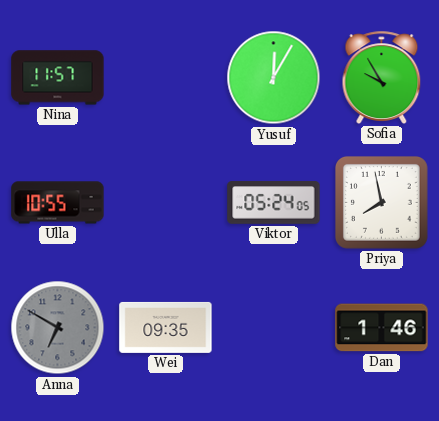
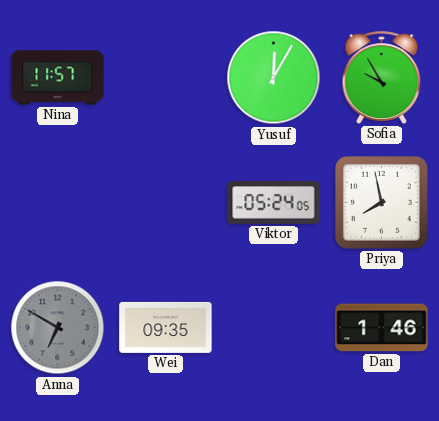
Ulla: 10:55 -> none (58, 203)
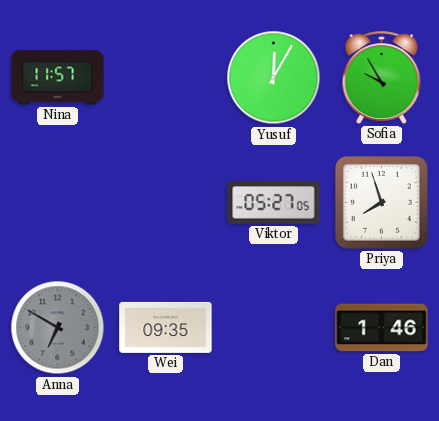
Viktor: 05:24 -> 05:27 (274, 203)
Priya: 7:58 -> 7:57 (382, 203)
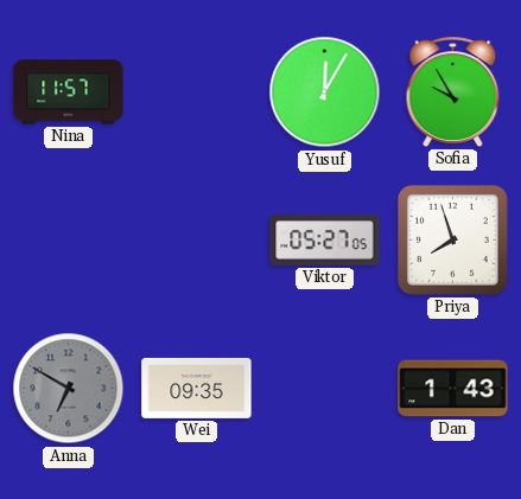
Dan: 1:46 -> 1:43 (453, 389)
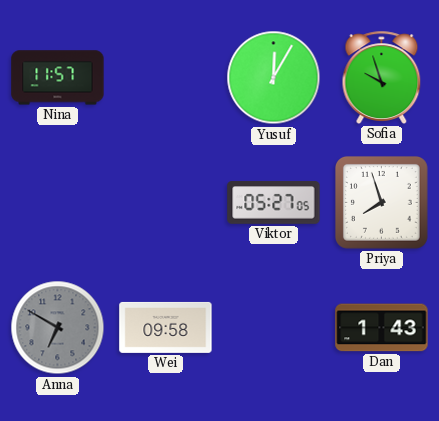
Sofia: 9:55 -> 9:57 (382, 77)
Wei: 09:35 -> 09:58 (166, 327)
